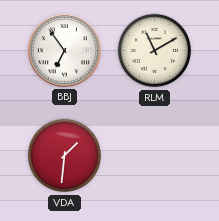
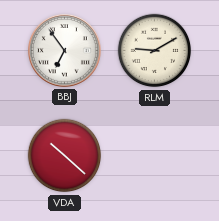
RLM: 11:10 -> 9:10 (155, 51)
VDA: 1:31 -> 10:22 (65, 156)
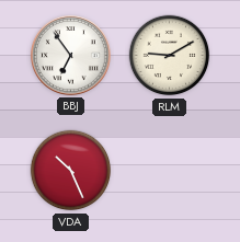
VDA: 10:22 -> 10:26 (71, 171)
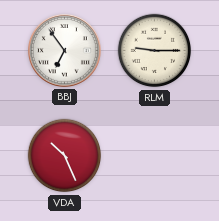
RLM: 9:10 -> 9:15 (155, 51)
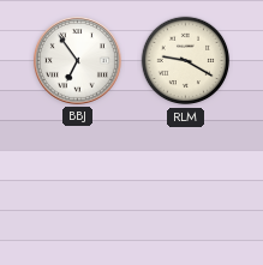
RLM: 9:15 -> 9:20 (186, 61)
VDA: 10:26 -> none (65, 156)
